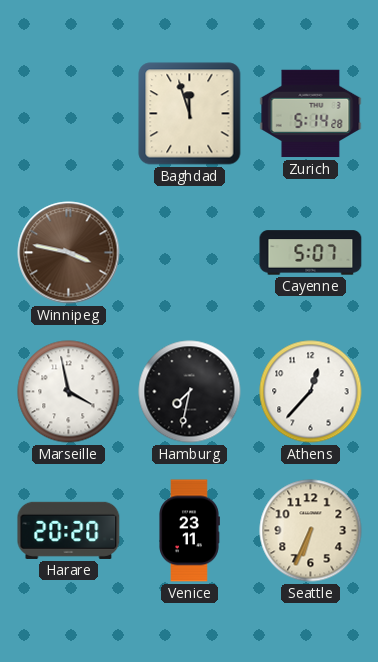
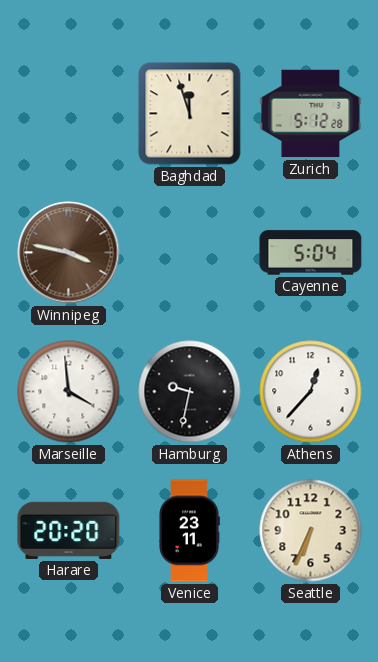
Zurich: 5:14 -> 5:12 (311, 114)
Cayenne: 5:07 -> 5:04 (311, 253)
Marseille: 3:58 -> 3:59 (69, 392)
Hamburg: 7:32 -> 9:32 (190, 392)
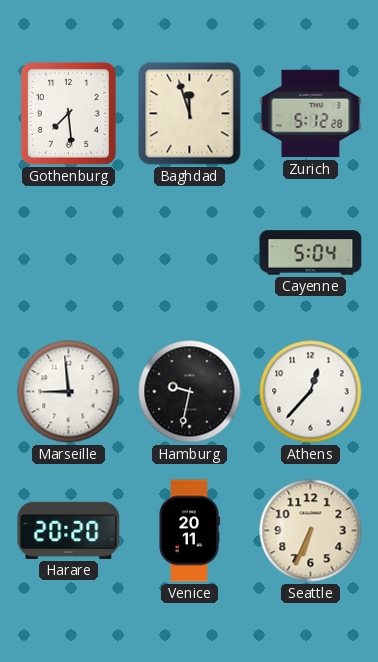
Gothenburg: none -> 7:29 (68, 114)
Winnipeg: 3:47 -> none (69, 253)
Marseille: 3:59 -> 8:59 (69, 392)
Venice: 23:11 -> 20:11 (189, 531)
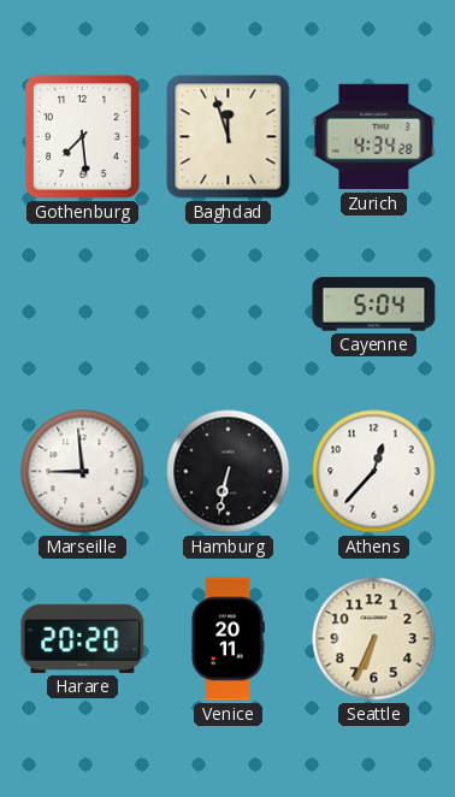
Zurich: 5:12 -> 4:34 (374, 137)
Hamburg: 9:32 -> 6:32 (229, 472)
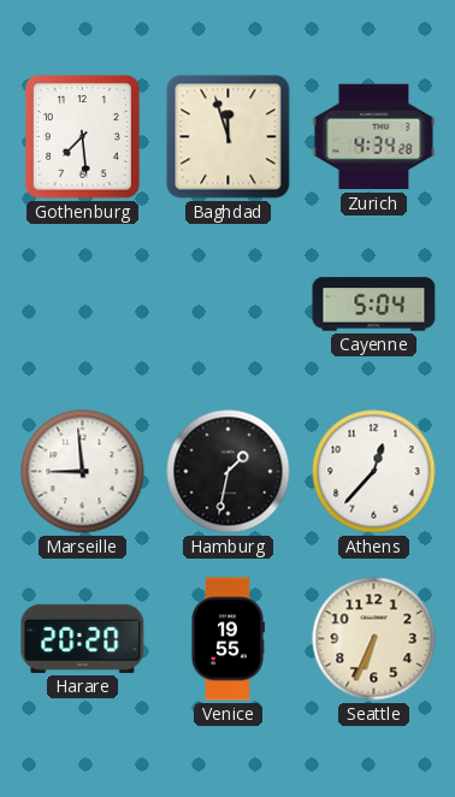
Hamburg: 6:32 -> 1:32 (229, 472)
Venice: 20:11 -> 19:55 (227, 639)
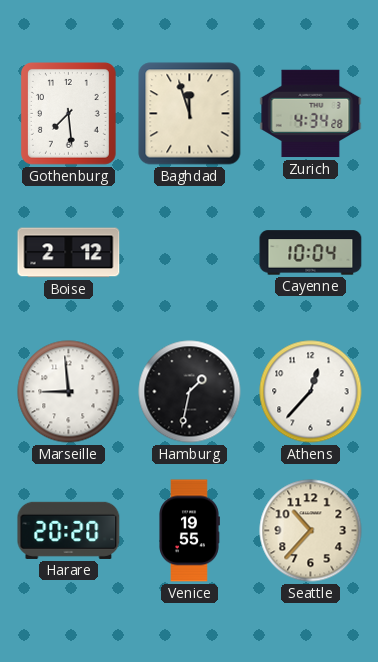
Boise: none -> 2:12 (69, 253)
Cayenne: 5:04 -> 10:04 (311, 253)
Seattle: 6:34 -> 10:37 (311, 531)
